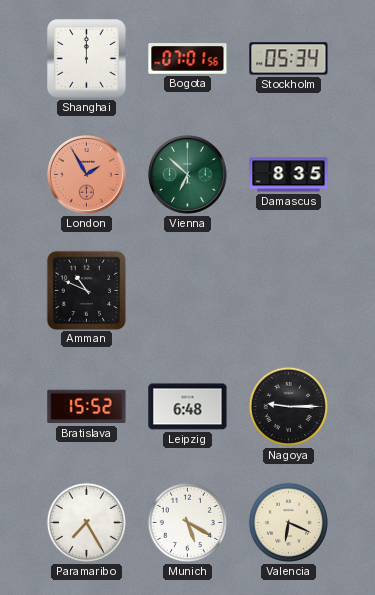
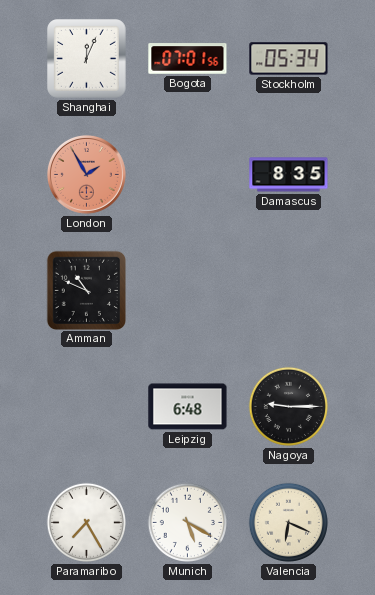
Shanghai: 12:00 -> 12:04 (87, 59)
Vienna: 6:52 -> none (187, 174)
Bratislava: 15:52 -> none (87, 407)
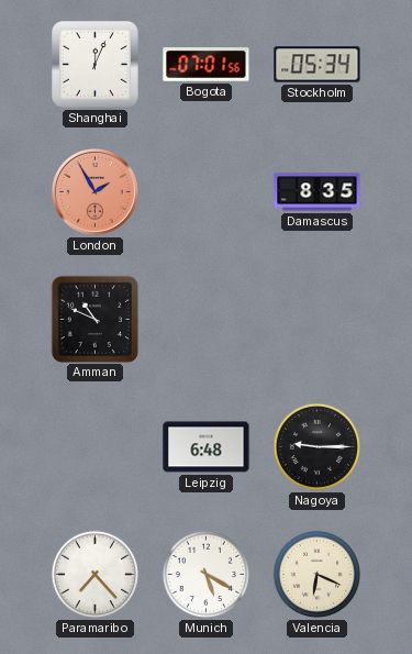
Paramaribo: 7:25 -> 7:23 (94, 574)
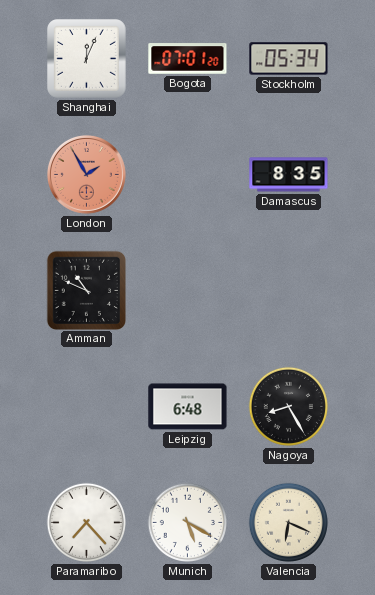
Bogota: 07:01:56 -> 07:01:20 (188, 59)
Nagoya: 9:15 -> 8:25 (288, 406)
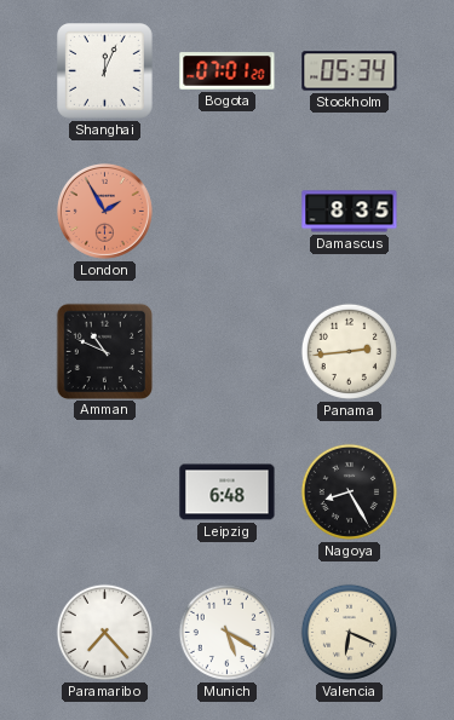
Panama: none -> 2:44 (349, 351)
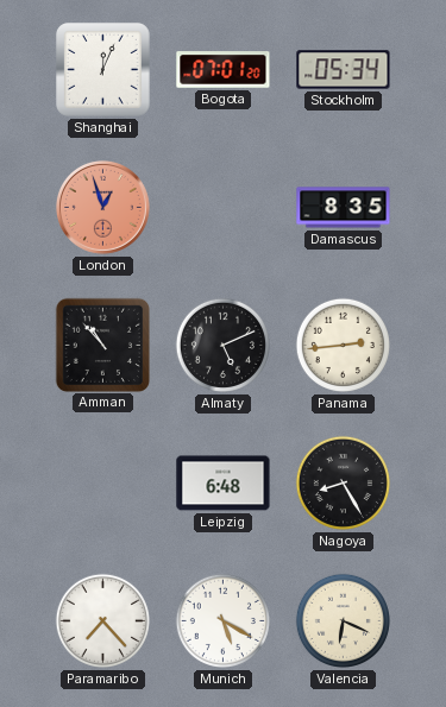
London: 1:55 -> 12:57 (102, 207)
Amman: 10:49 -> 10:53 (102, 345)
Almaty: none -> 5:11 (222, 345)
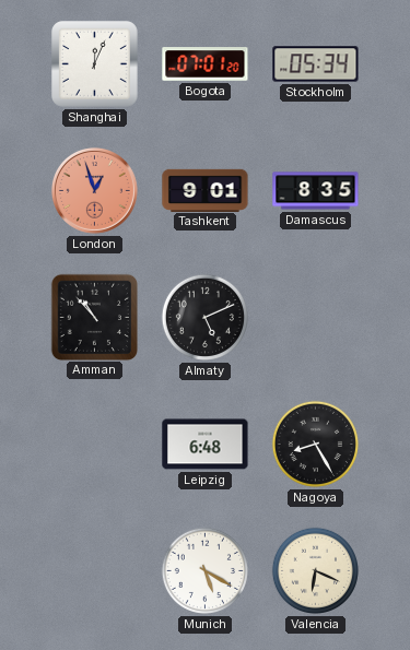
Tashkent: none -> 9:01 (206, 190)
Panama: 2:44 -> none (343, 345)
Paramaribo: 7:23 -> none (102, 620)
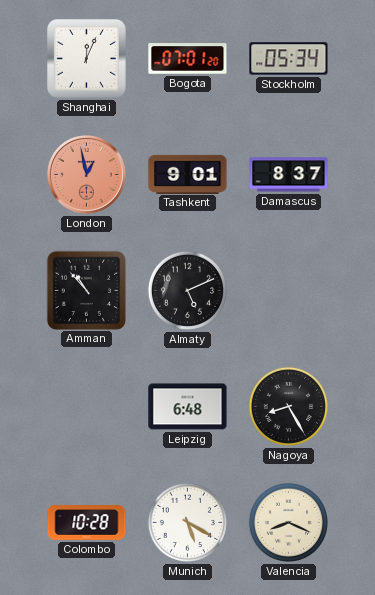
London: 12:57 -> 12:58 (86, 174)
Damascus: 8:35 -> 8:37 (289, 175)
Colombo: none -> 10:28 (87, 523)
Valencia: 6:19 -> 8:19 (288, 522)
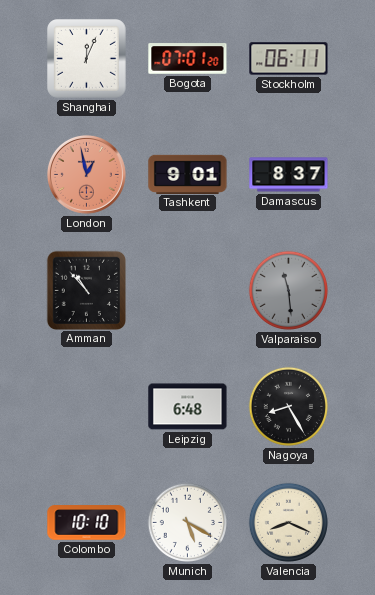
Stockholm: 05:34 -> 06:11 (289, 59)
Almaty: 5:11 -> none (187, 290)
Valparaiso: none -> 11:29 (288, 290)
Colombo: 10:28 -> 10:10 (87, 523)
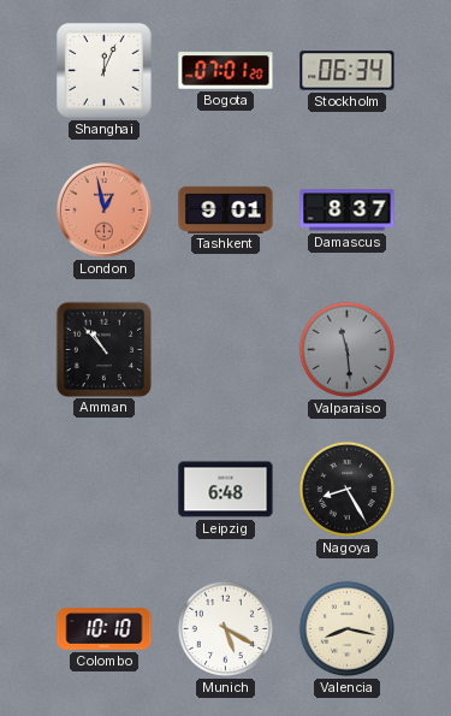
Stockholm: 06:11 -> 06:34 (348, 71)
Valencia: 8:19 -> 8:17 (346, 628)
